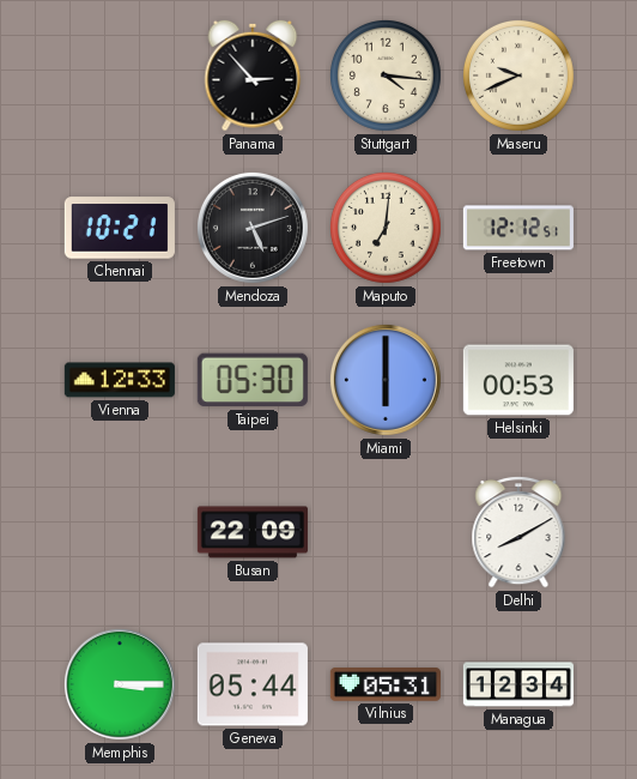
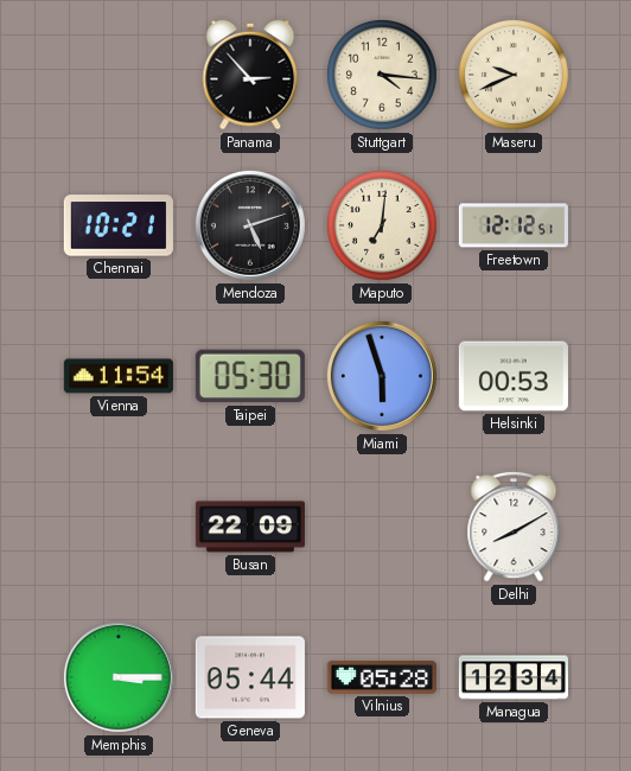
Vienna: 12:33 -> 11:54 (119, 376)
Miami: 6:00 -> 5:57 (382, 376)
Vilnius: 05:31 -> 05:28 (382, 677)
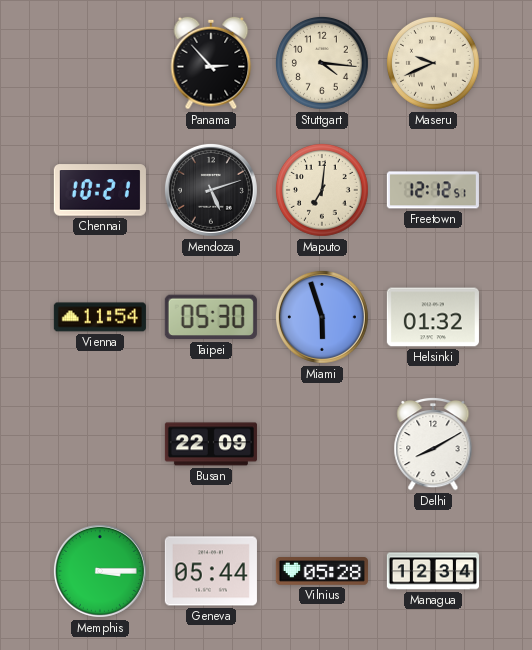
Helsinki: 00:53 -> 01:32 (433, 317)
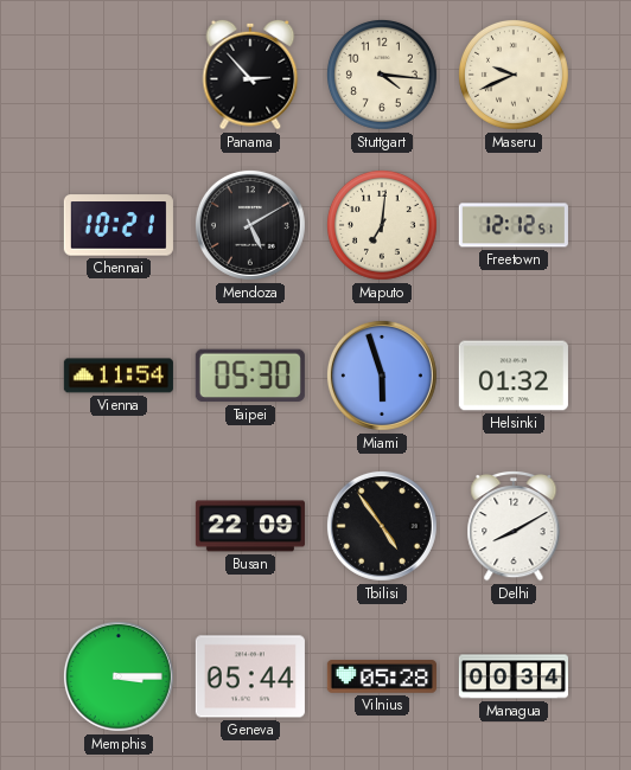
Mendoza: 5:12 -> 5:10 (250, 225)
Tbilisi: none -> 4:54 (382, 526)
Managua: 12:34 -> 00:34 (512, 676)
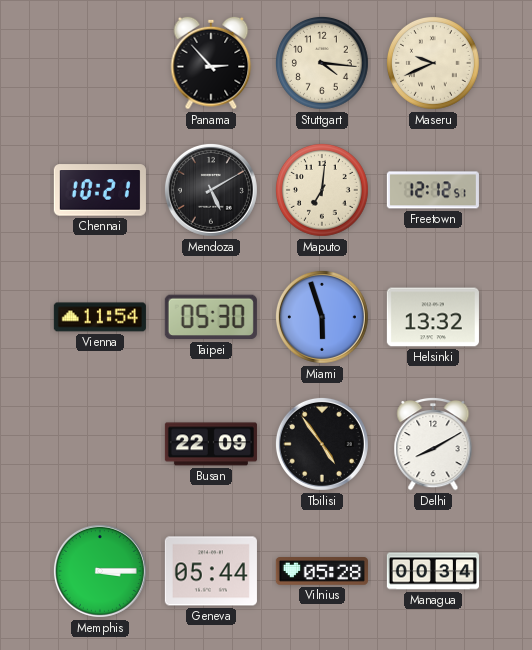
Helsinki: 01:32 -> 13:32 (433, 317)
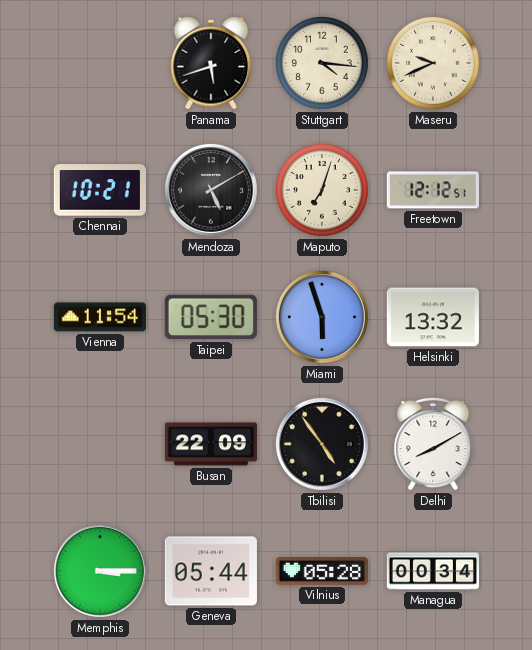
Panama: 2:53 -> 5:42 (211, 63)
Maputo: 7:01 -> 7:03 (322, 190)
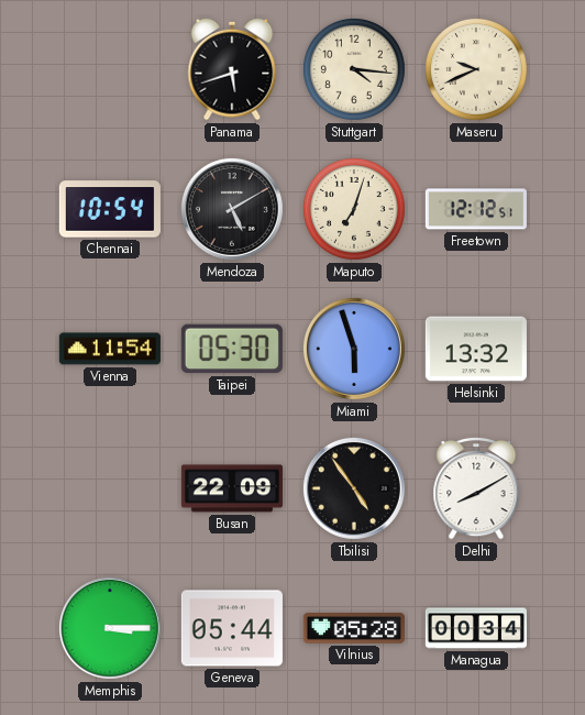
Chennai: 10:21 -> 10:54 (110, 209)
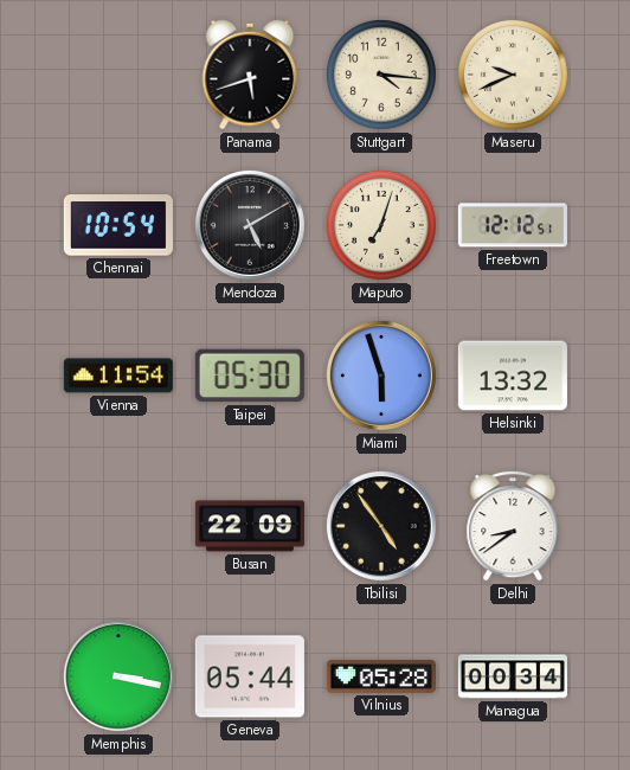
Delhi: 8:10 -> 8:39 (513, 526)
Memphis: 3:15 -> 3:17 (118, 676)
